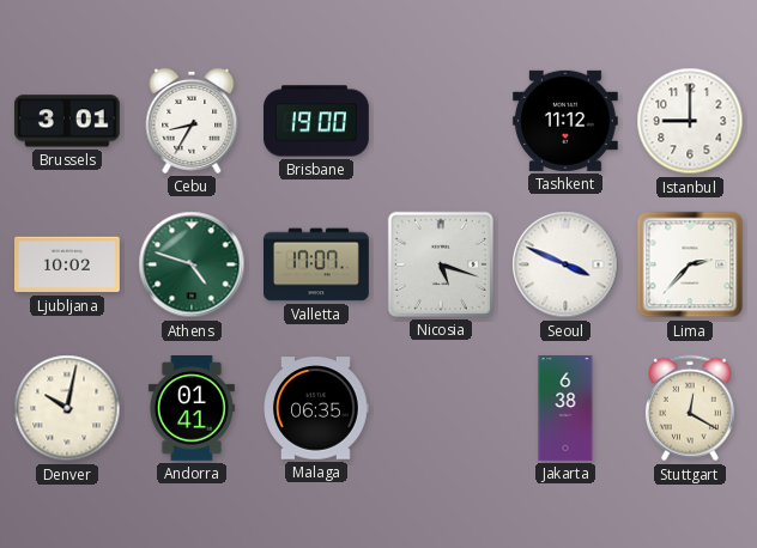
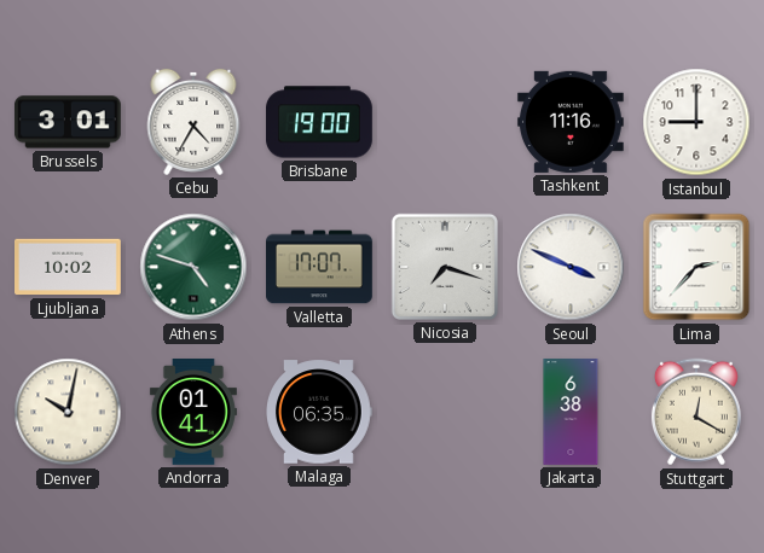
Cebu: 8:35 -> 4:35 (193, 122)
Tashkent: 11:12 -> 11:16 (571, 122)
Nicosia: 5:18 -> 7:18 (445, 267)
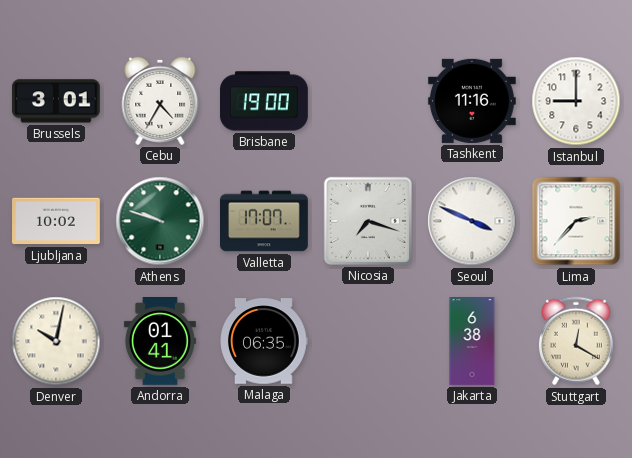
Athens: 4:48 -> 9:48 (160, 221)
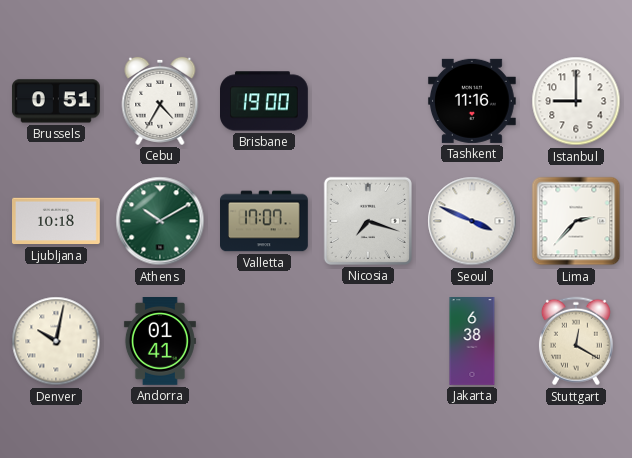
Brussels: 3:01 -> 0:51 (56, 101)
Ljubljana: 10:02 -> 10:18 (57, 221)
Athens: 9:48 -> 10:10 (160, 221)
Malaga: 06:35 -> none (264, 341)
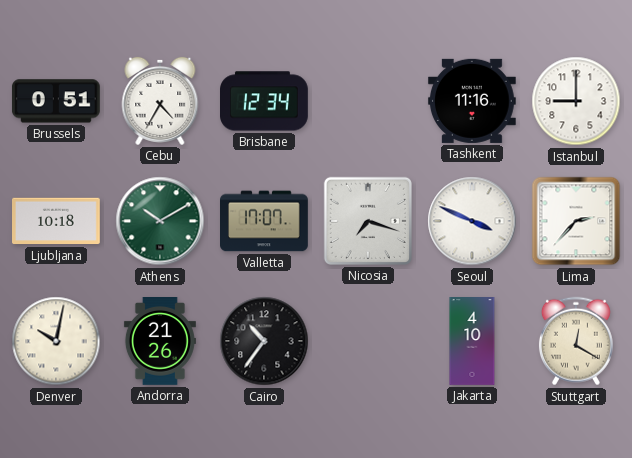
Brisbane: 19:00 -> 12:34 (265, 101)
Andorra: 01:41 -> 21:26 (160, 342)
Cairo: none -> 10:36 (264, 341)
Jakarta: 6:38 -> 4:10 (472, 342)
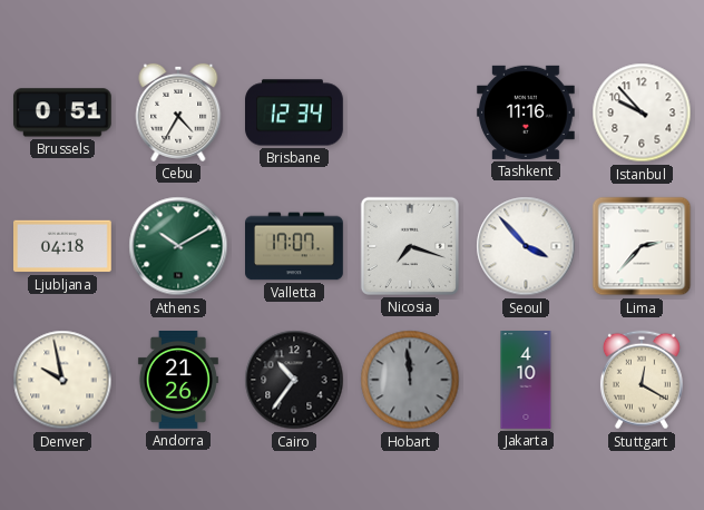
Istanbul: 9:00 -> 9:53 (642, 112)
Ljubljana: 10:18 -> 04:18 (63, 246)
Seoul: 3:49 -> 3:53 (526, 246)
Denver: 10:02 -> 9:58 (62, 380)
Hobart: none -> 11:59 (410, 380)
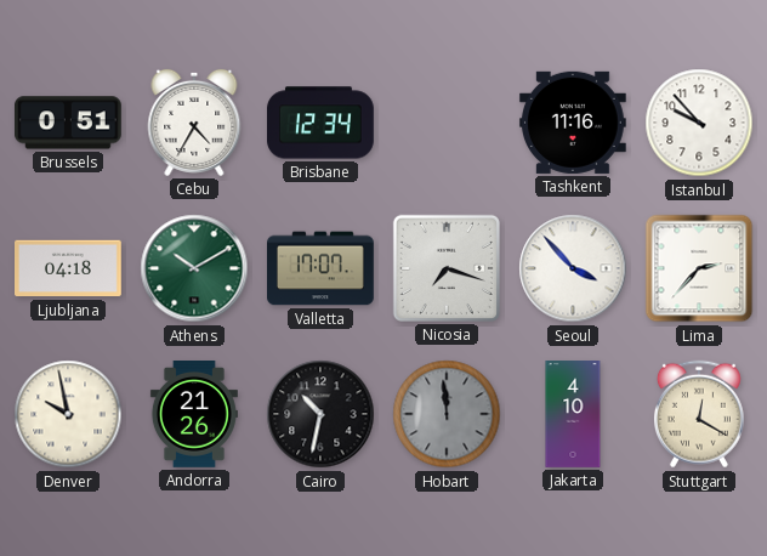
Cairo: 10:36 -> 10:32 (320, 414)
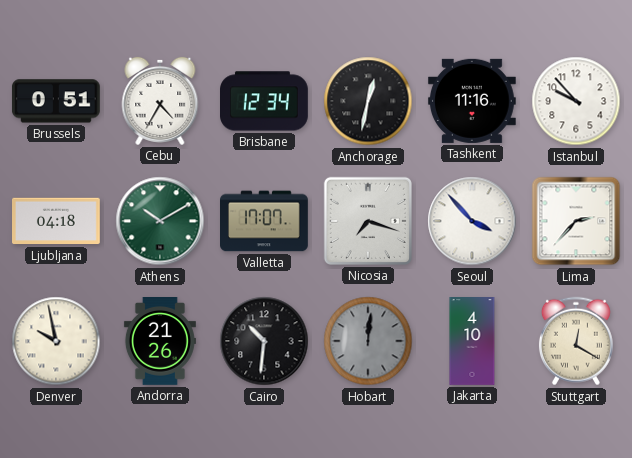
Anchorage: none -> 12:32 (368, 101)
Cairo: 10:32 -> 10:31 (264, 341)
Hobart: 11:59 -> 12:01 (368, 341)
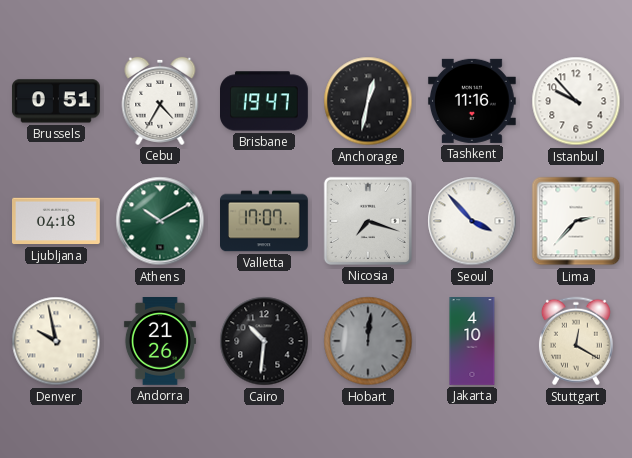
Brisbane: 12:34 -> 19:47 (265, 101)
